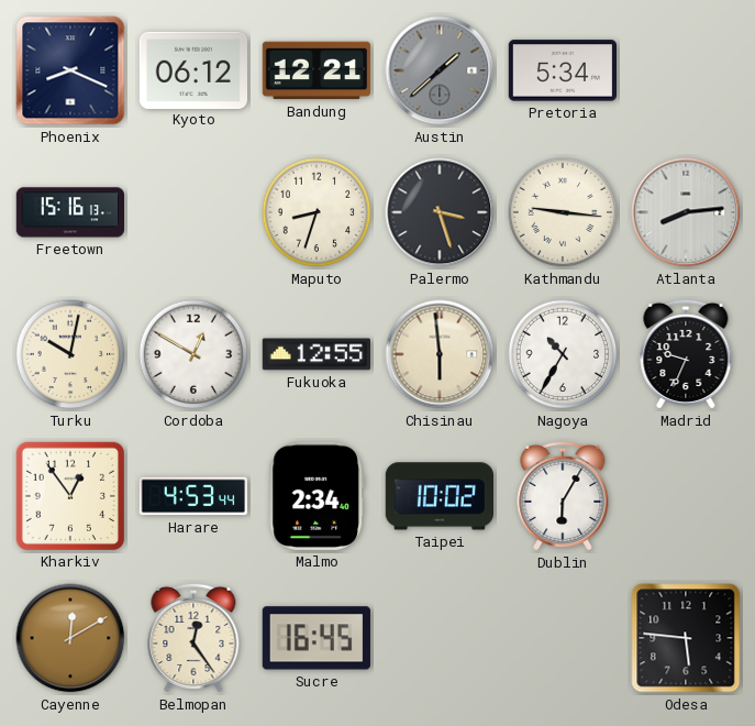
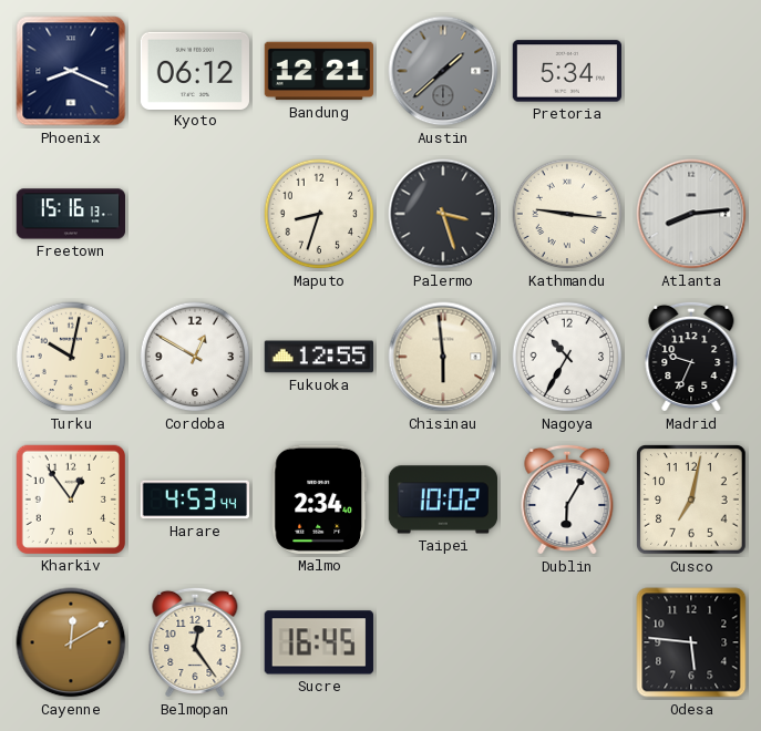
Cusco: none -> 7:02 (692, 501)
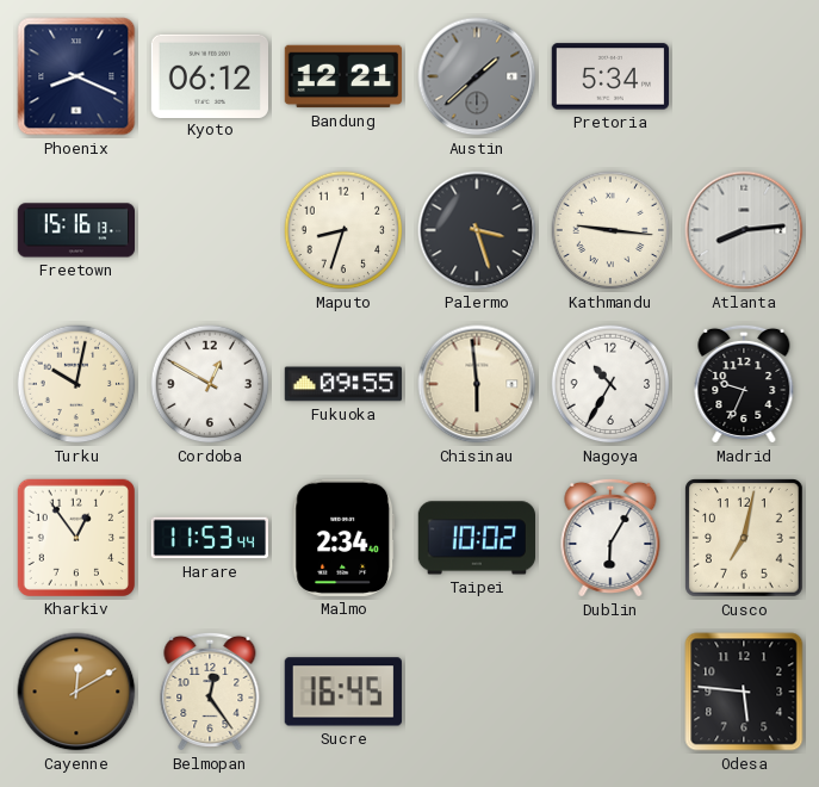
Fukuoka: 12:55 -> 09:55 (342, 384)
Harare: 4:53 -> 11:53 (209, 538)
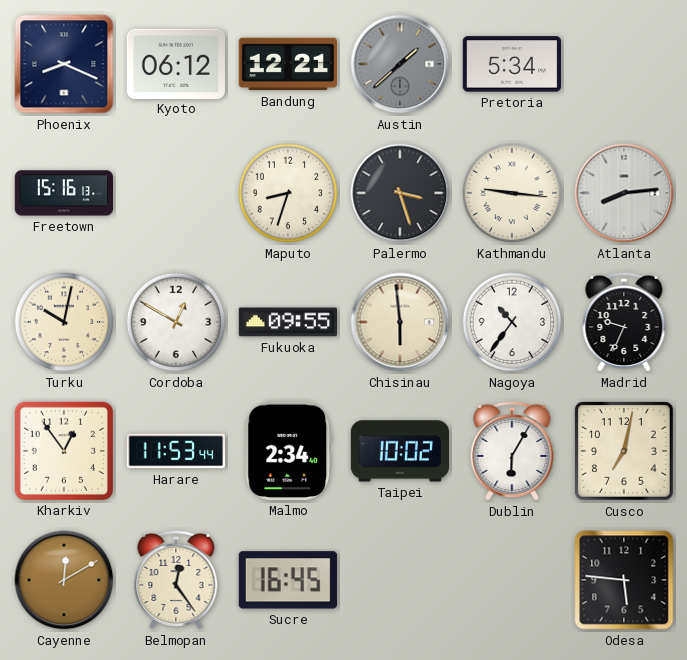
Nagoya: 10:35 -> 10:36 (512, 322)
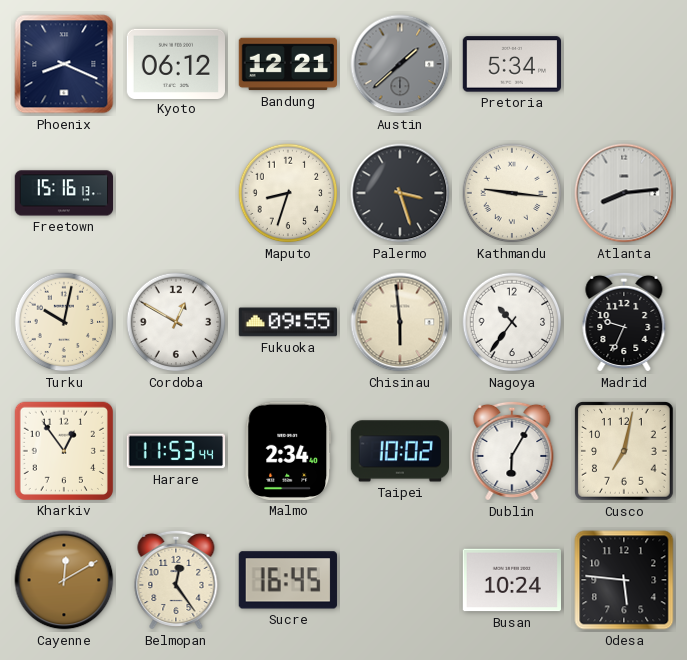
Busan: none -> 10:24 (511, 580)
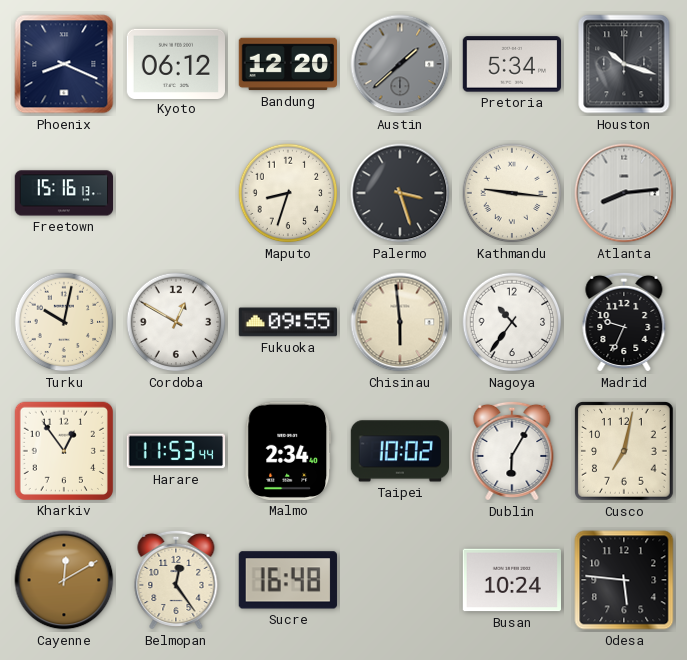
Bandung: 12:21 -> 12:20 (288, 64)
Houston: none -> 10:18 (624, 64)
Sucre: 16:45 -> 16:48 (288, 580)
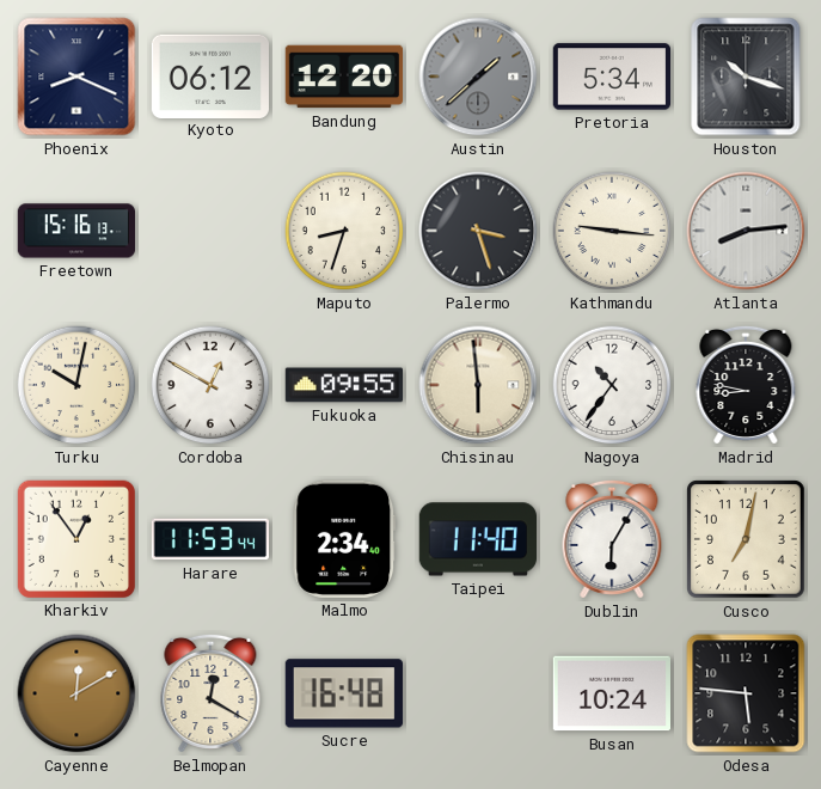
Madrid: 9:34 -> 8:47 (746, 385)
Taipei: 10:02 -> 11:40 (477, 539)
Belmopan: 12:24 -> 12:20 (210, 693)
